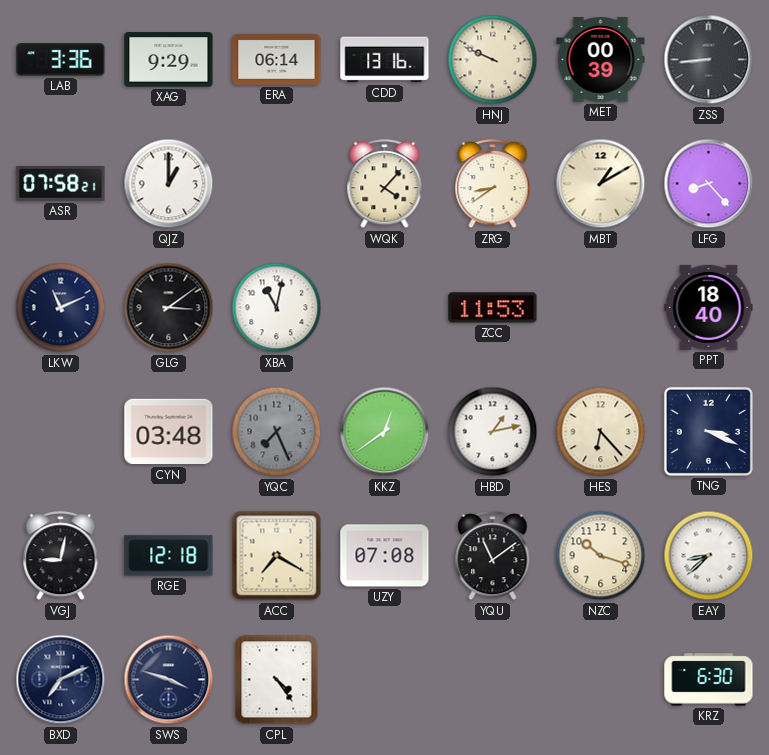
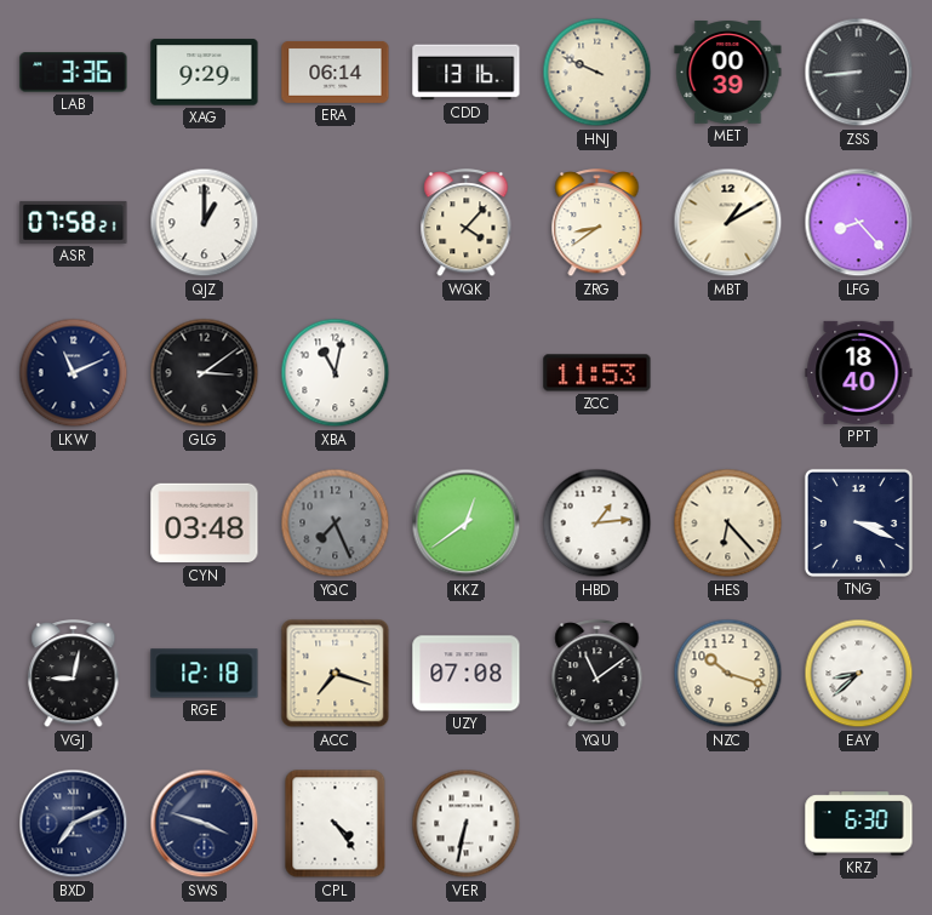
HBD: 1:13 -> 1:14 (597, 524)
ACC: 7:20 -> 7:18 (336, 674)
VER: none -> 6:32 (467, 824)
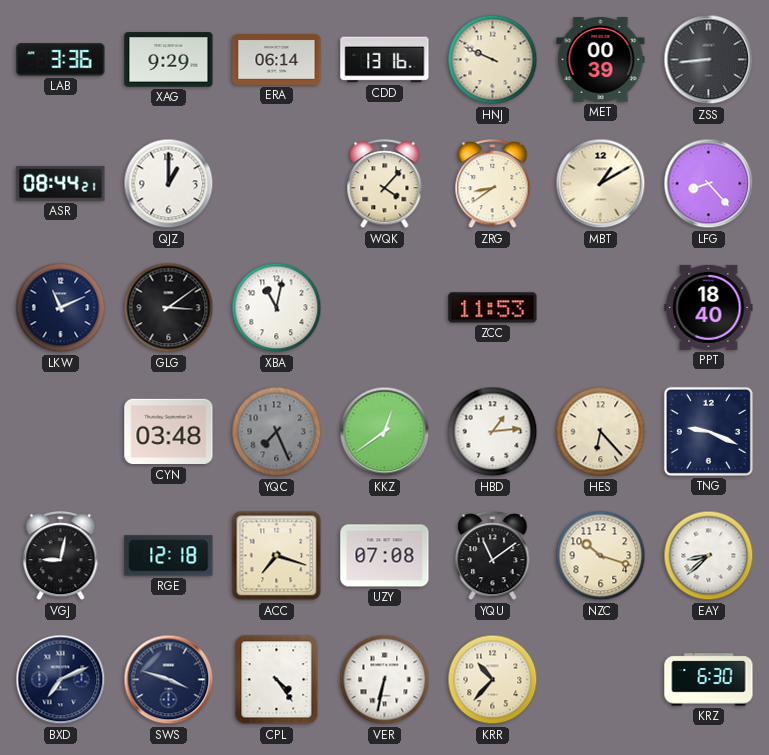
ASR: 07:58 -> 08:44 (61, 183)
TNG: 3:19 -> 9:19 (708, 431)
KRR: none -> 10:37 (493, 680)
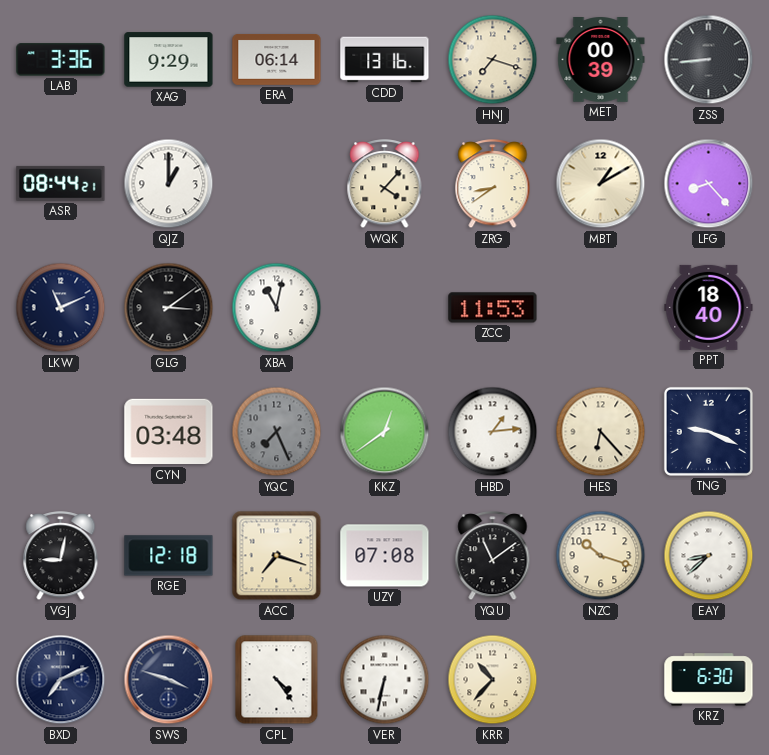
HNJ: 9:49 -> 7:18 (493, 60)
